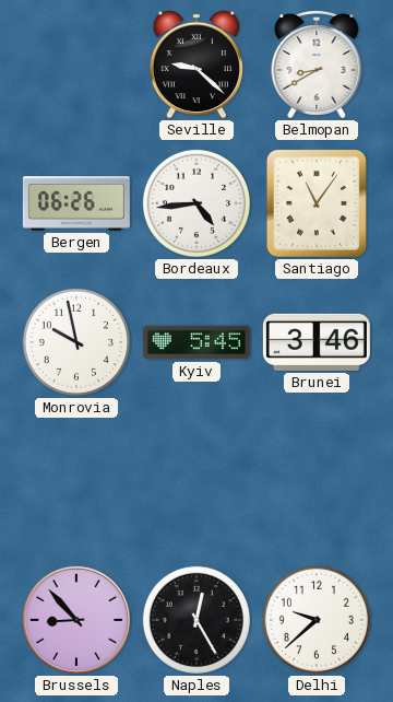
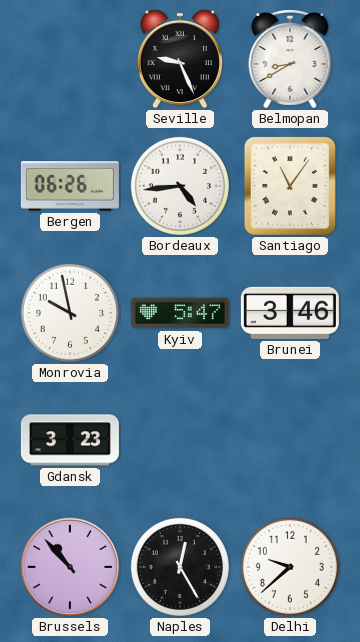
Seville: 9:22 -> 9:26 (180, 59)
Kyiv: 5:45 -> 5:47 (180, 313)
Gdansk: none -> 3:23 (70, 440)
Brussels: 8:53 -> 10:53 (70, 567)
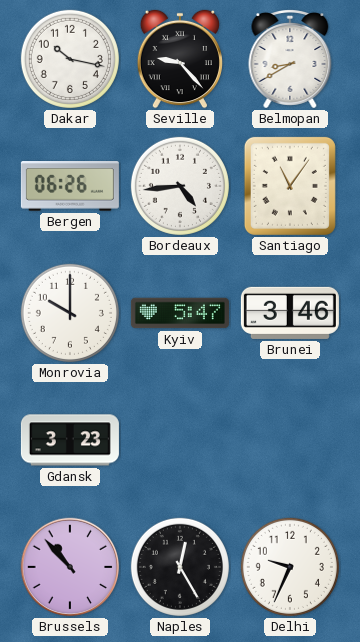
Dakar: none -> 10:17 (70, 59)
Seville: 9:26 -> 9:23 (180, 59)
Monrovia: 9:58 -> 10:00 (70, 313)
Delhi: 9:38 -> 9:34 (290, 567)
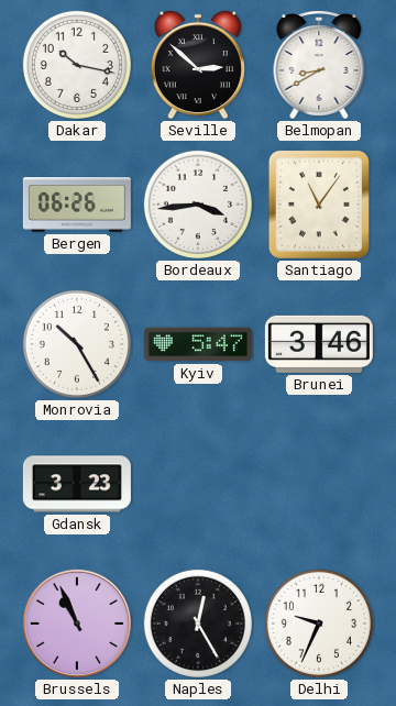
Seville: 9:23 -> 2:52 (198, 65)
Bordeaux: 4:44 -> 3:44 (198, 205)
Monrovia: 10:00 -> 10:25 (77, 344)
Brussels: 10:53 -> 10:56 (77, 624)
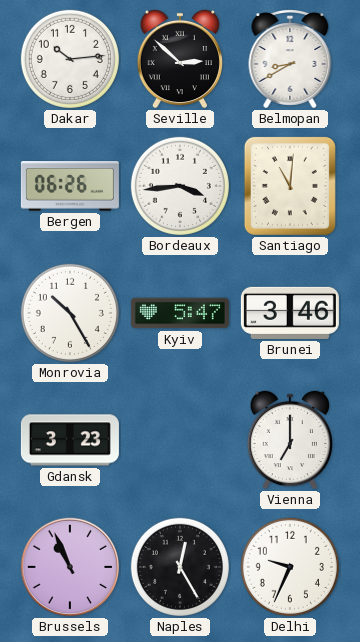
Dakar: 10:17 -> 10:14 (70, 59)
Santiago: 11:06 -> 11:01 (290, 186)
Vienna: none -> 7:00 (290, 440)
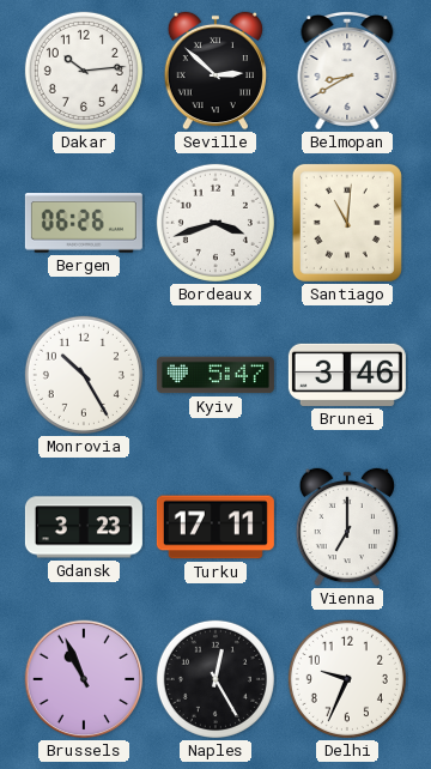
Bordeaux: 3:44 -> 3:42 (215, 223)
Turku: none -> 17:11 (215, 527)
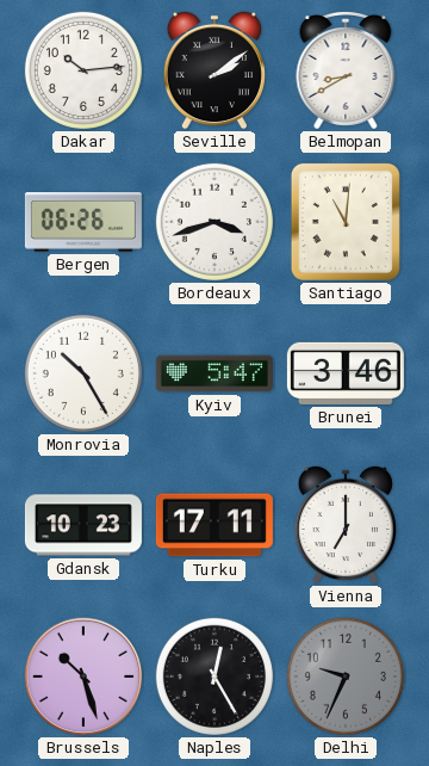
Seville: 2:52 -> 2:09 (214, 70)
Gdansk: 3:23 -> 10:23 (83, 525)
Brussels: 10:56 -> 10:27 (83, 677)
Delhi dial: white -> grey (346, 677)
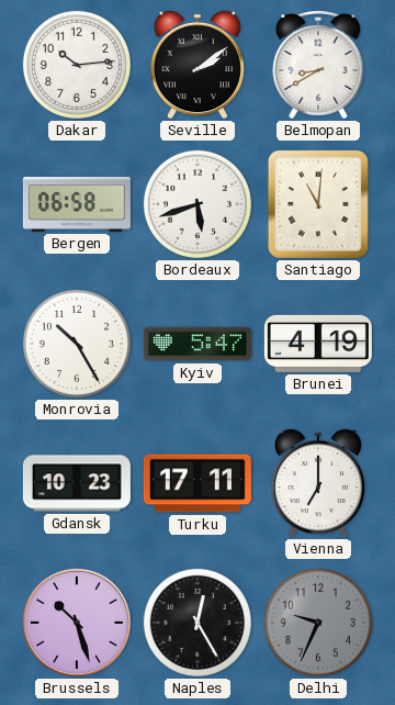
Bergen: 06:26 -> 06:58 (77, 204)
Bordeaux: 3:42 -> 5:42 (198, 204)
Brunei: 3:46 -> 4:19 (318, 344)
